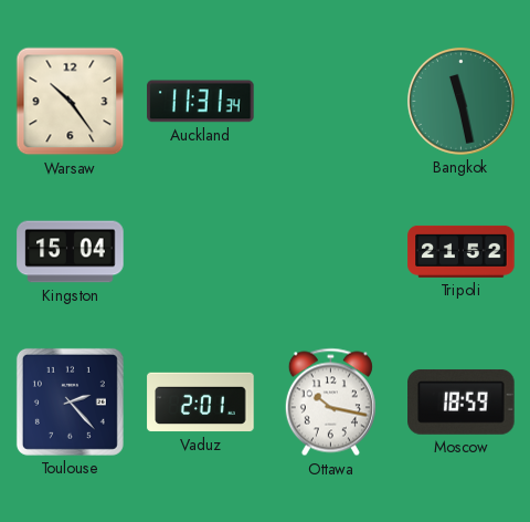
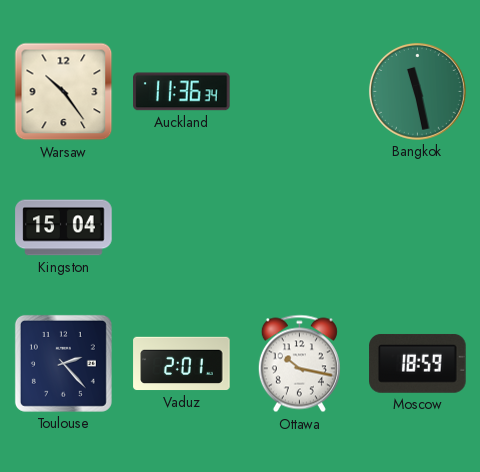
Auckland: 11:31 -> 11:36 (182, 92)
Tripoli: 21:52 -> none (462, 251)
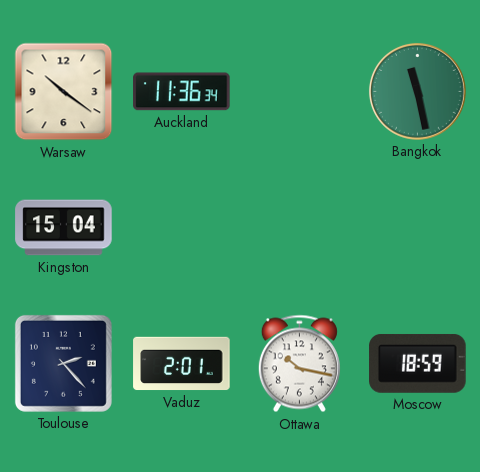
Warsaw: 10:24 -> 10:21 (64, 92)
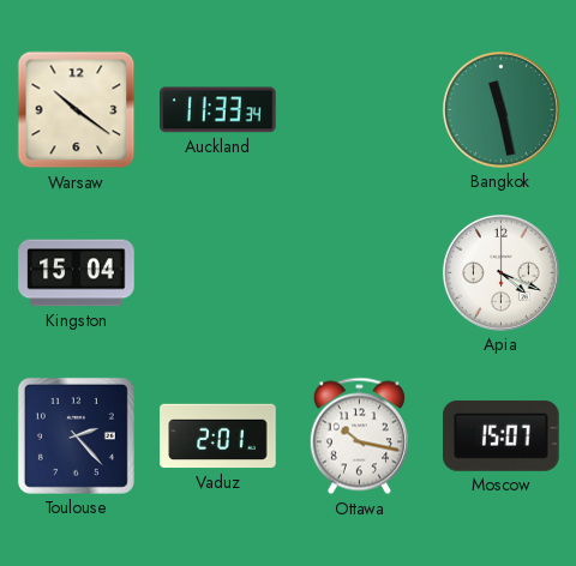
Auckland: 11:36 -> 11:33 (218, 110)
Apia: none -> 4:19 (500, 272)
Moscow: 18:59 -> 15:07 (502, 435)
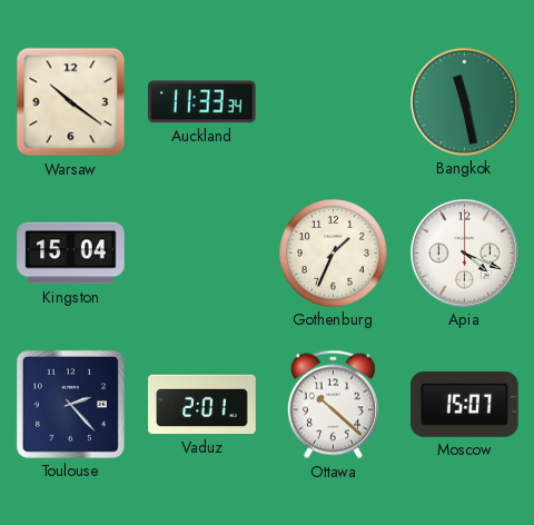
Gothenburg: none -> 1:34 (334, 254)
Ottawa: 10:17 -> 10:22 (333, 405)
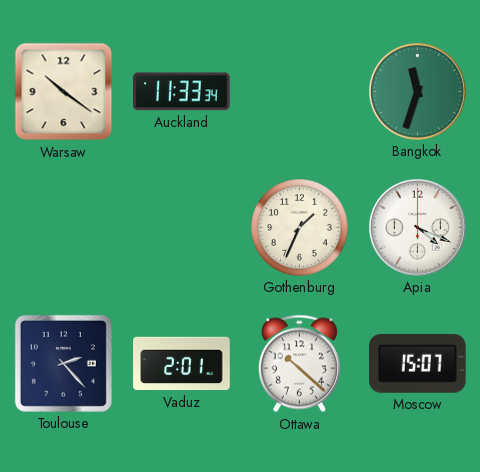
Bangkok: 11:28 -> 11:33 (417, 91)
Kingston: 15:04 -> none (71, 254)
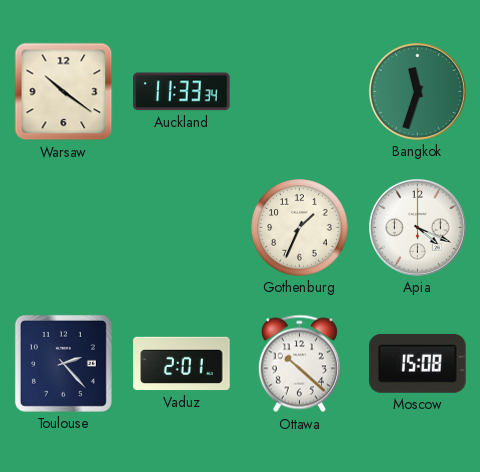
Moscow: 15:07 -> 15:08 (418, 363)
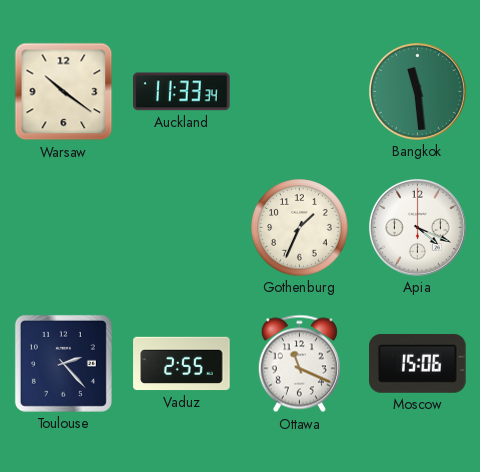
Bangkok: 11:33 -> 11:29 (417, 91)
Vaduz: 2:01 -> 2:55 (182, 364)
Ottawa: 10:22 -> 11:19 (299, 364)
Moscow: 15:08 -> 15:06 (418, 363)
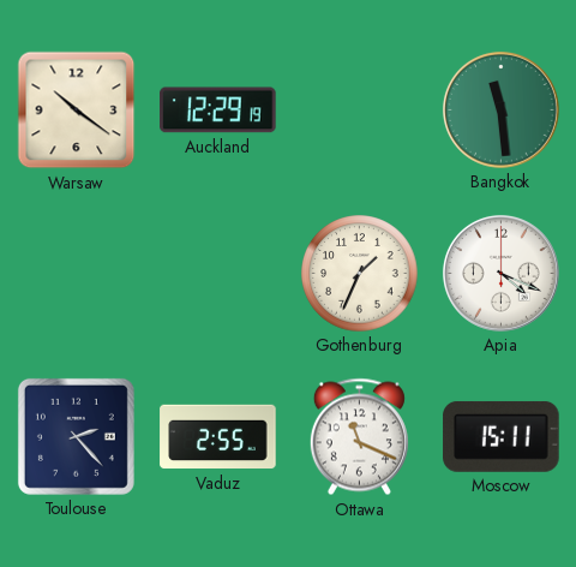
Auckland: 11:33 -> 12:29 (218, 111)
Moscow: 15:06 -> 15:11 (502, 436)
